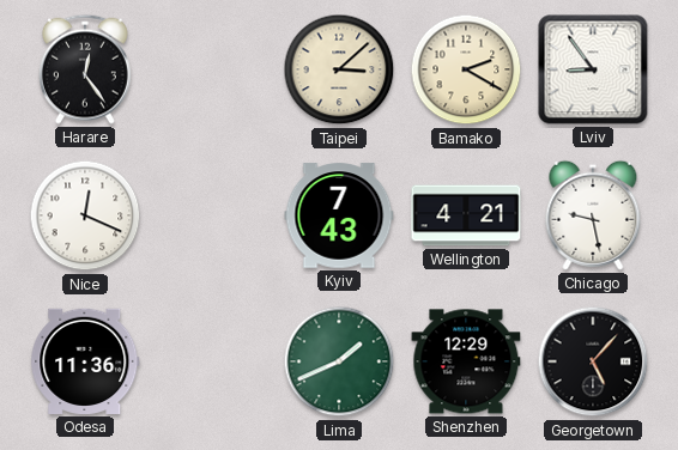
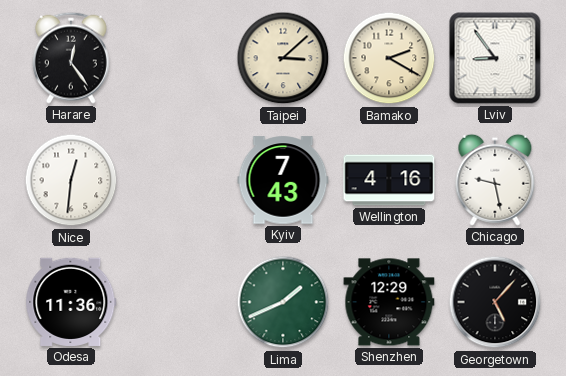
Nice: 12:19 -> 12:31 (71, 180)
Wellington: 4:21 -> 4:16 (389, 180)
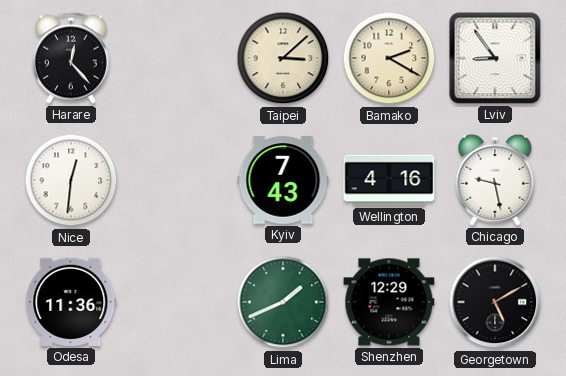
Harare: 12:24 -> 12:23 (72, 58)
Georgetown: 5:07 -> 5:10 (495, 302)
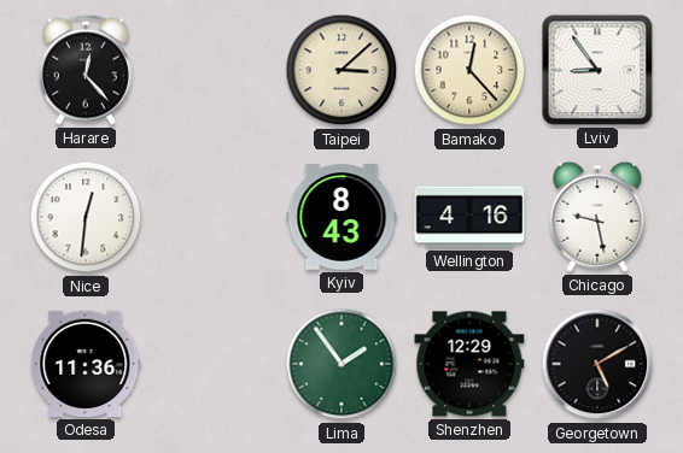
Bamako: 2:20 -> 12:23 (469, 70)
Kyiv: 7:43 -> 8:43 (341, 217)
Lima: 1:41 -> 1:54 (341, 364)
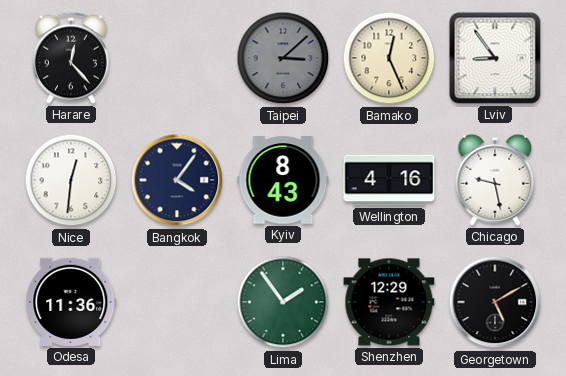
Taipei dial: cream -> grey (283, 58)
Bamako: 12:23 -> 12:26 (389, 58)
Bangkok: none -> 4:06 (177, 180)
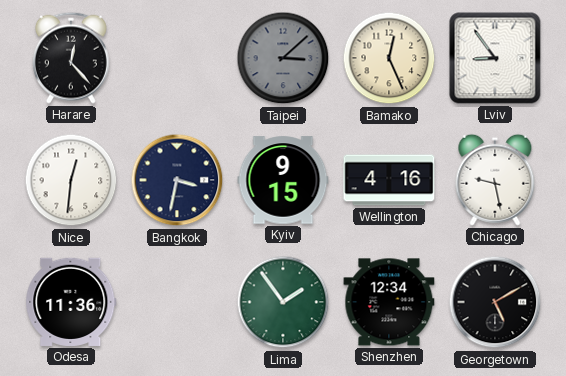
Bangkok: 4:06 -> 3:32 (177, 180)
Kyiv: 8:43 -> 9:15 (283, 180)
Shenzhen: 12:29 -> 12:34 (389, 302)
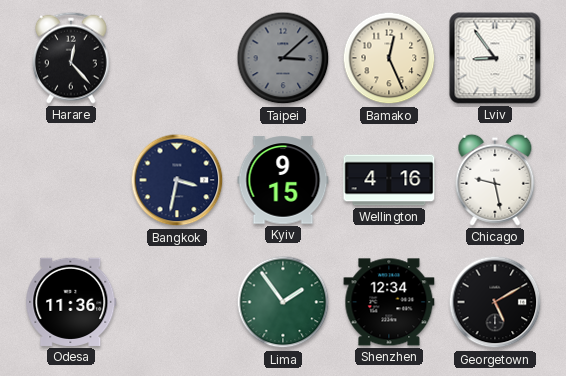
Nice: 12:31 -> none (71, 180)
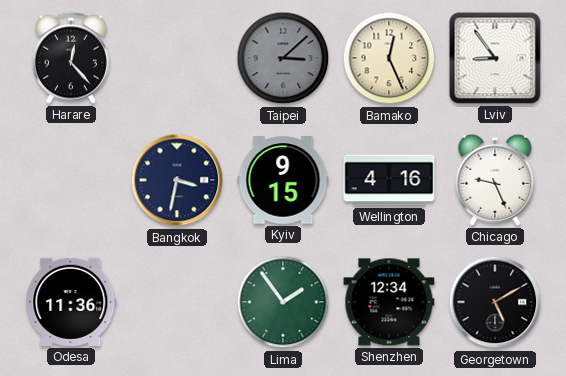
Chicago: 9:28 -> 9:26 (495, 180)
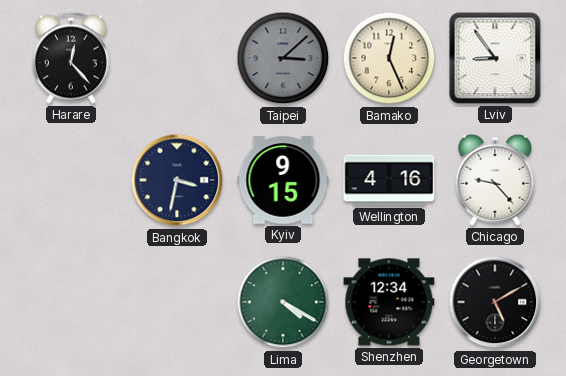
Chicago: 9:26 -> 9:23 (495, 180)
Odesa: 11:36 -> none (71, 302)
Lima: 1:54 -> 4:20 (283, 302)
